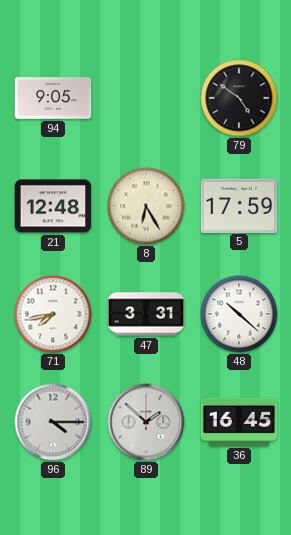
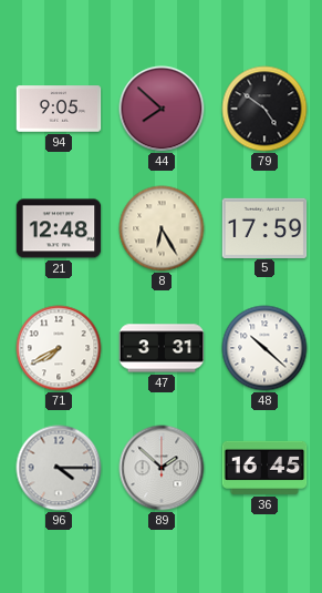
44: none -> 7:52 (162, 109)
71: 7:43 -> 7:40 (59, 348)
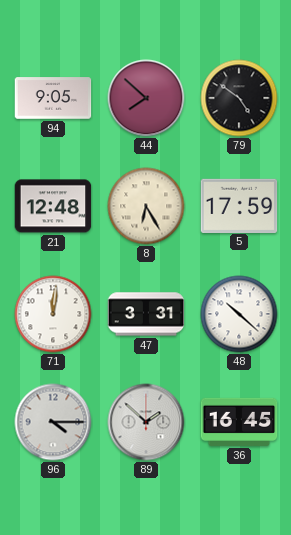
71: 7:40 -> 12:01 (53, 314)
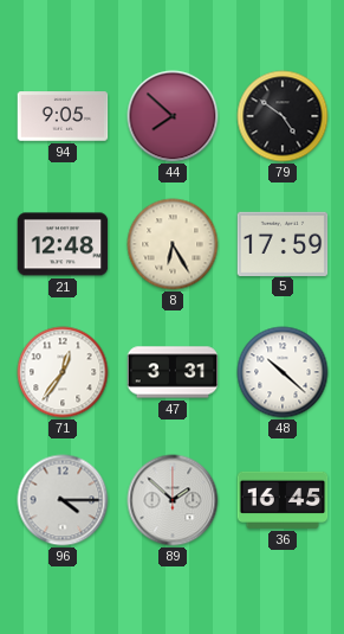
71: 12:01 -> 12:36 (63, 372)
